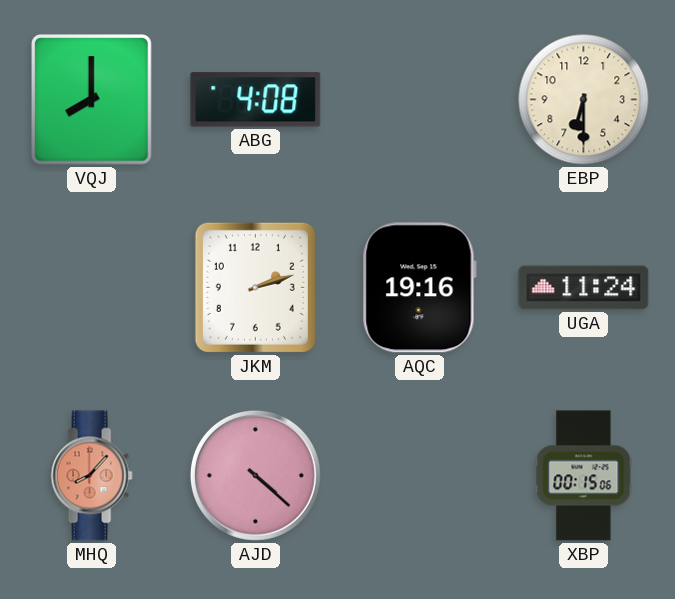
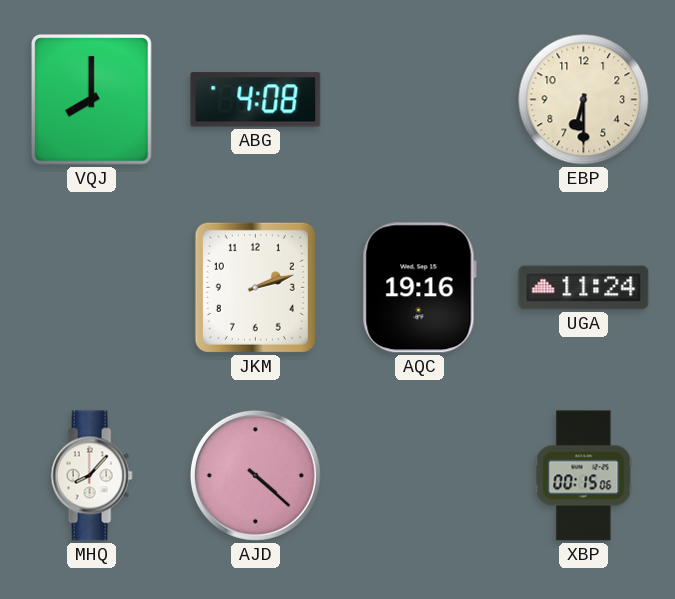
MHQ dial: salmon -> white (91, 476)
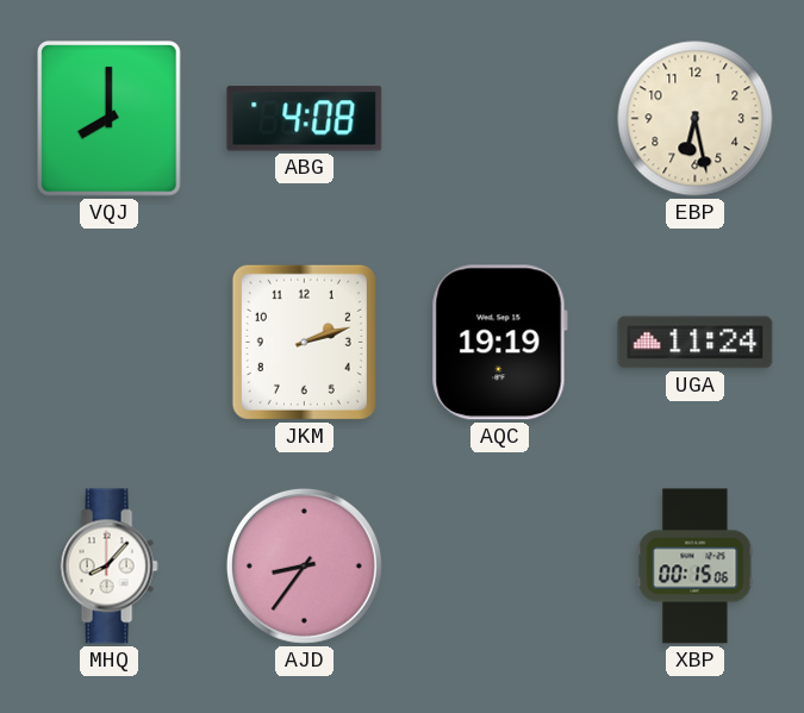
EBP: 6:30 -> 6:28 (696, 119)
AQC: 19:16 -> 19:19 (499, 343)
AJD: 4:22 -> 8:36 (304, 565)
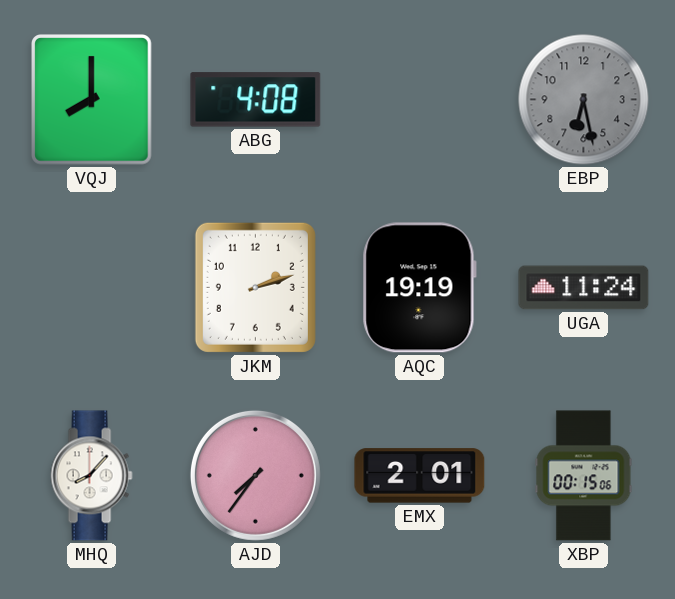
EBP dial: cream -> grey (584, 100)
AJD: 8:36 -> 7:36 (255, 475)
EMX: none -> 2:01 (420, 476)
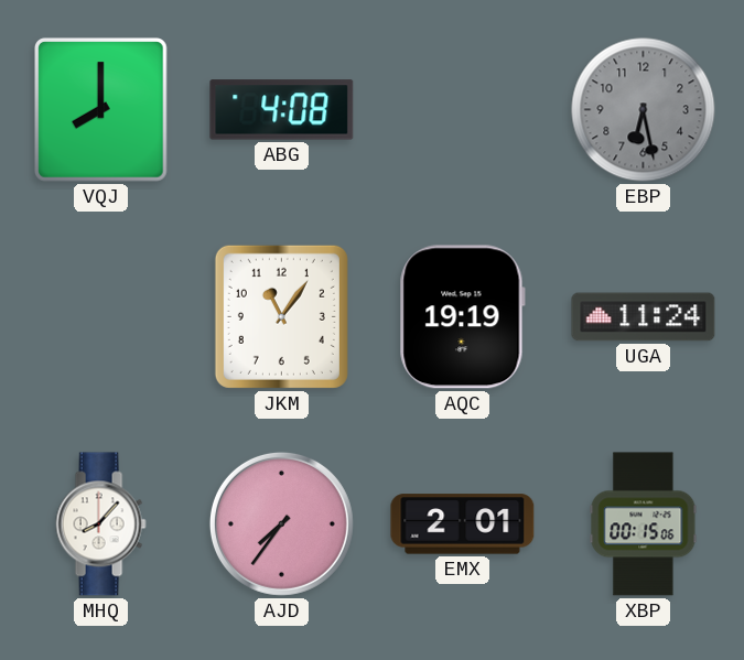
JKM: 2:12 -> 11:06 (281, 316)
